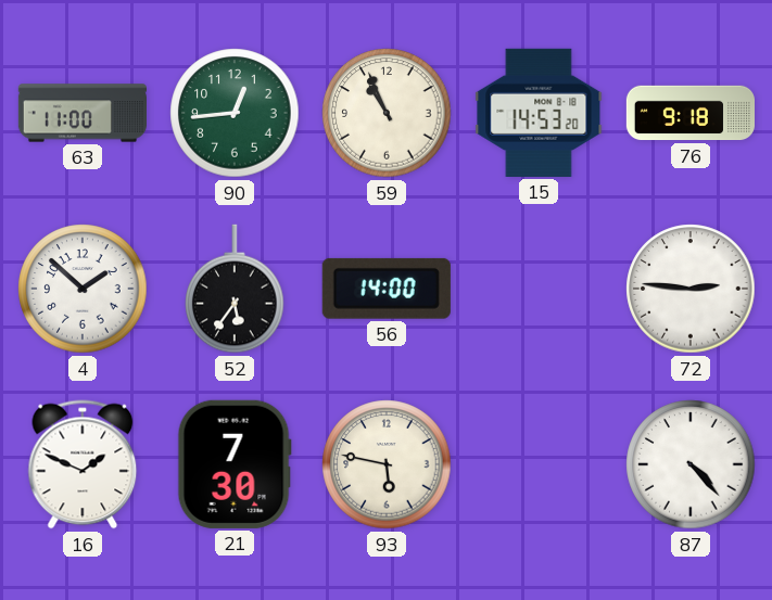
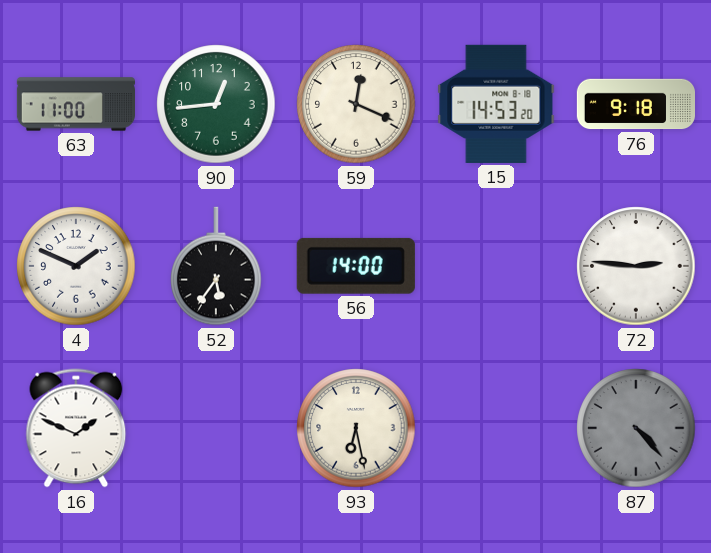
59: 10:56 -> 12:19 (356, 104)
4: 1:52 -> 1:49 (76, 266)
21: 7:30 -> none (235, 464)
93: 5:47 -> 6:28 (356, 428)
87 dial: white -> grey (636, 428)
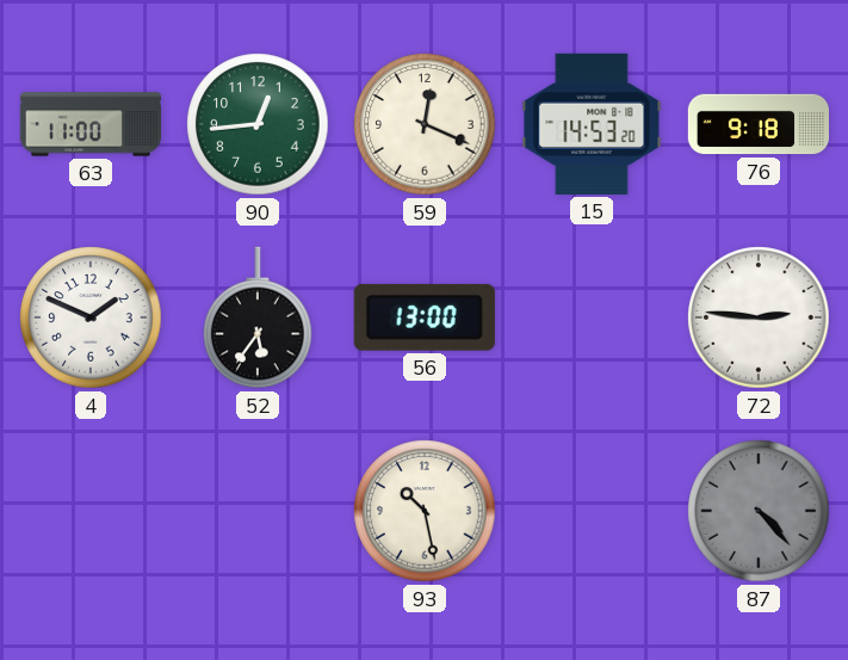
56: 14:00 -> 13:00 (425, 317)
16: 1:49 -> none (76, 428)
93: 6:28 -> 10:28 (425, 511)
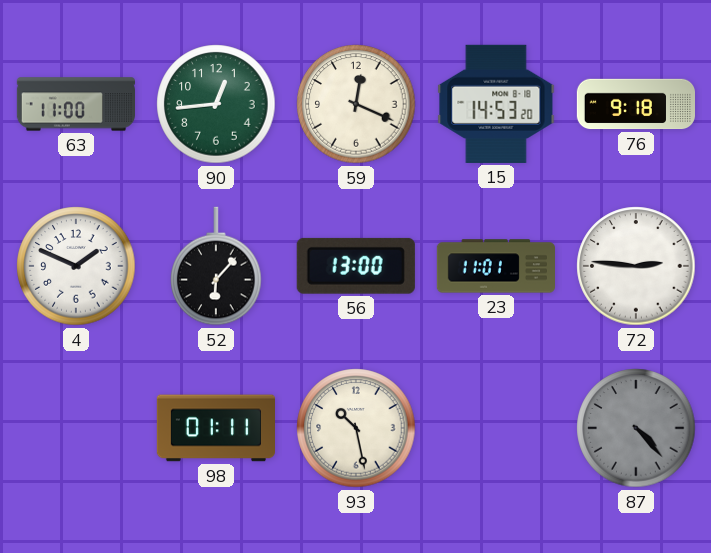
52: 5:36 -> 6:07 (216, 266)
23: none -> 11:01 (495, 266)
98: none -> 01:11 (215, 428)
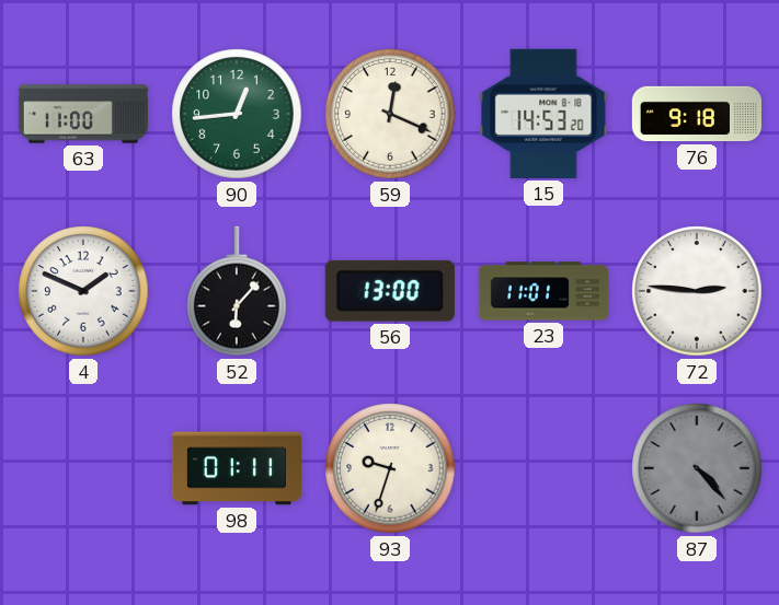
93: 10:28 -> 9:33 (390, 468)
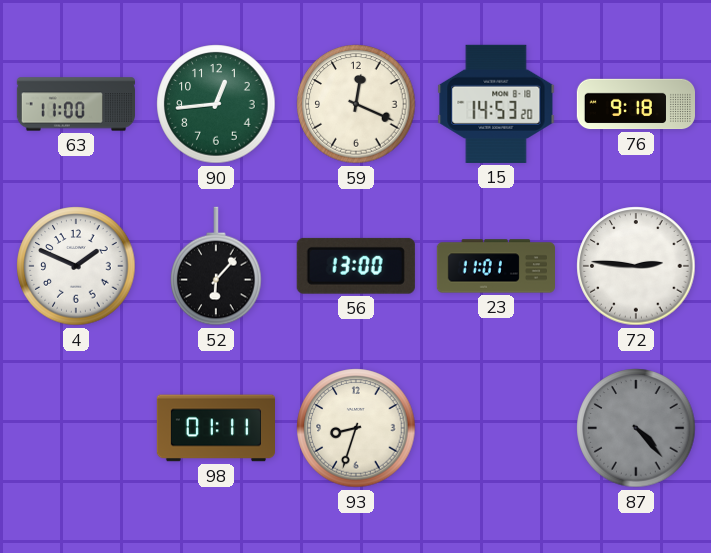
93: 9:33 -> 8:33 (356, 428)
